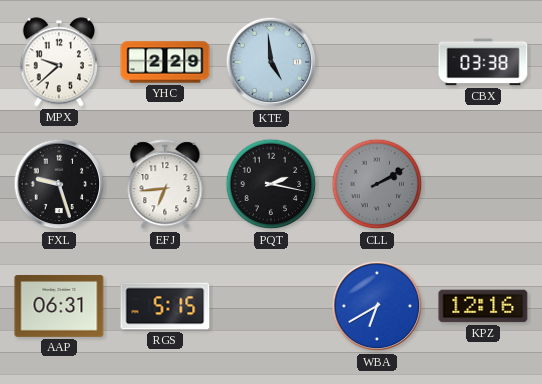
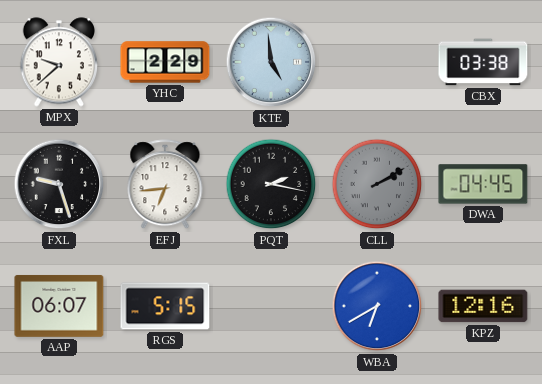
DWA: none -> 04:45 (483, 184)
AAP: 06:31 -> 06:07 (59, 306)
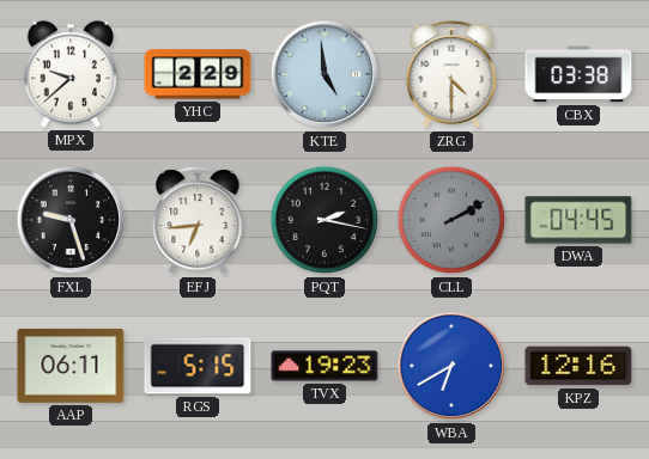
ZRG: none -> 4:30 (451, 75)
AAP: 06:07 -> 06:11 (71, 366)
TVX: none -> 19:23 (324, 366)
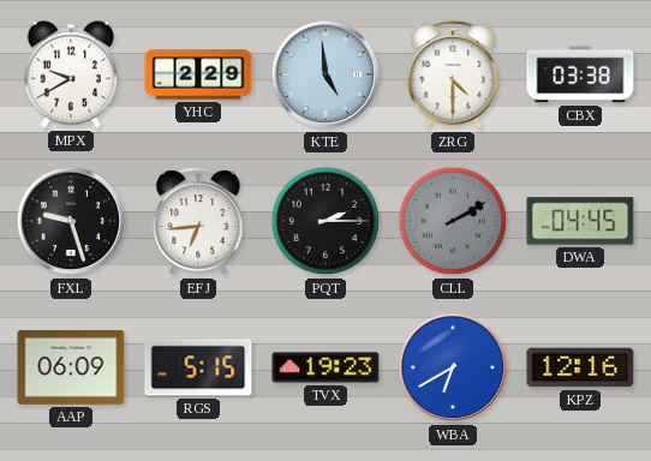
MPX: 9:38 -> 9:40 (70, 74)
PQT: 2:17 -> 2:15 (325, 221)
AAP: 06:11 -> 06:09 (71, 367)
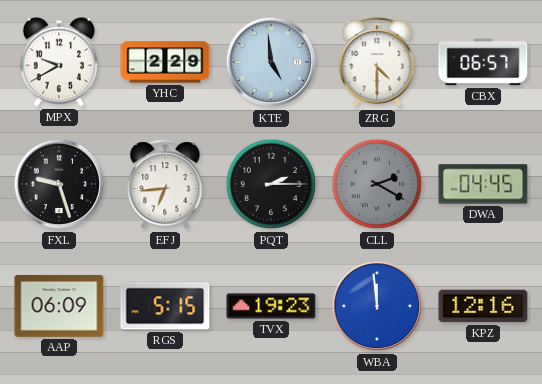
CBX: 03:38 -> 06:57 (483, 62)
CLL: 2:10 -> 2:20 (377, 184)
WBA: 6:40 -> 11:59 (377, 306)
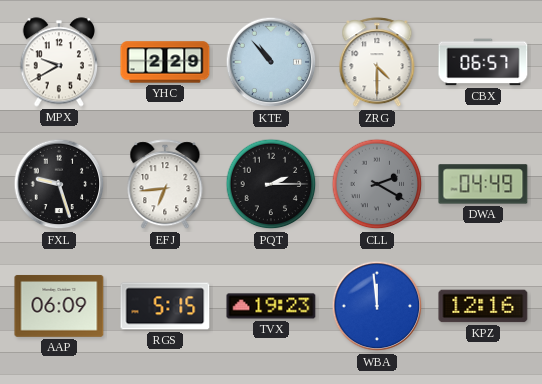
KTE: 4:59 -> 10:53 (271, 62)
DWA: 04:45 -> 04:49 (483, 184)
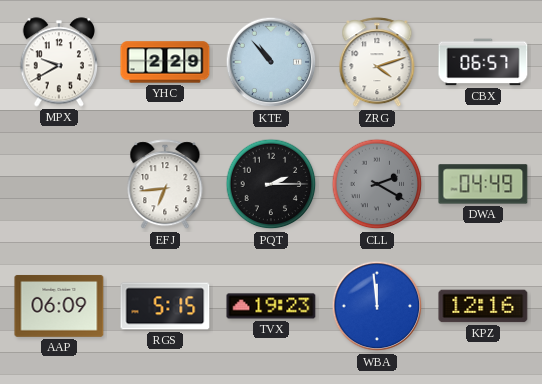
ZRG: 4:30 -> 4:12 (377, 63)
FXL: 9:27 -> none (59, 184)
